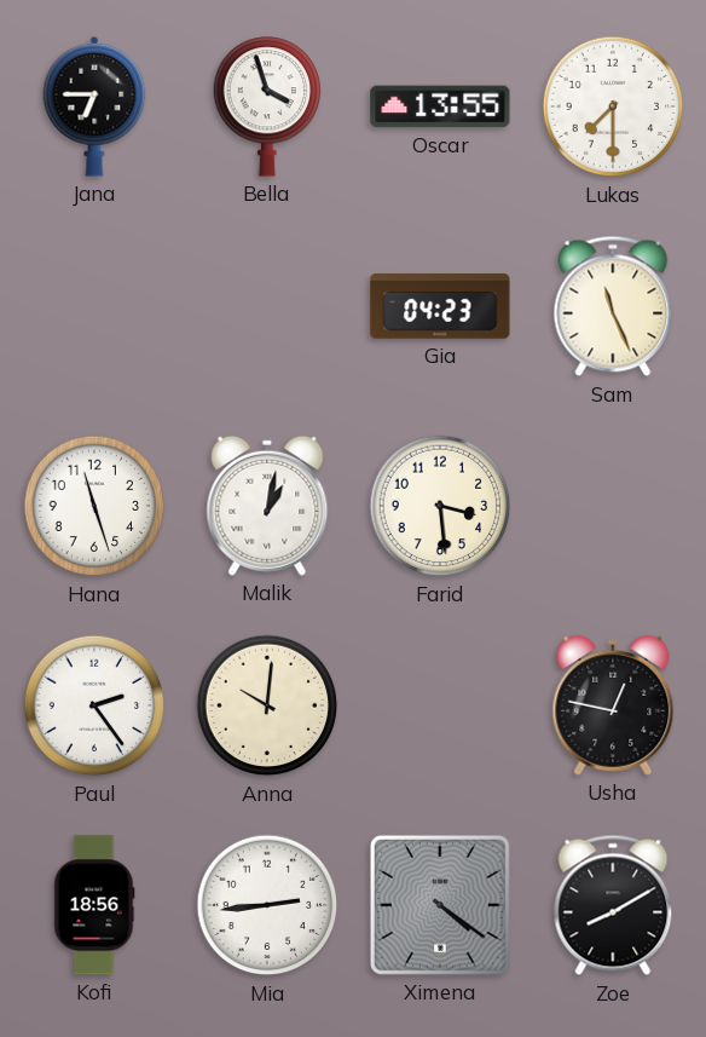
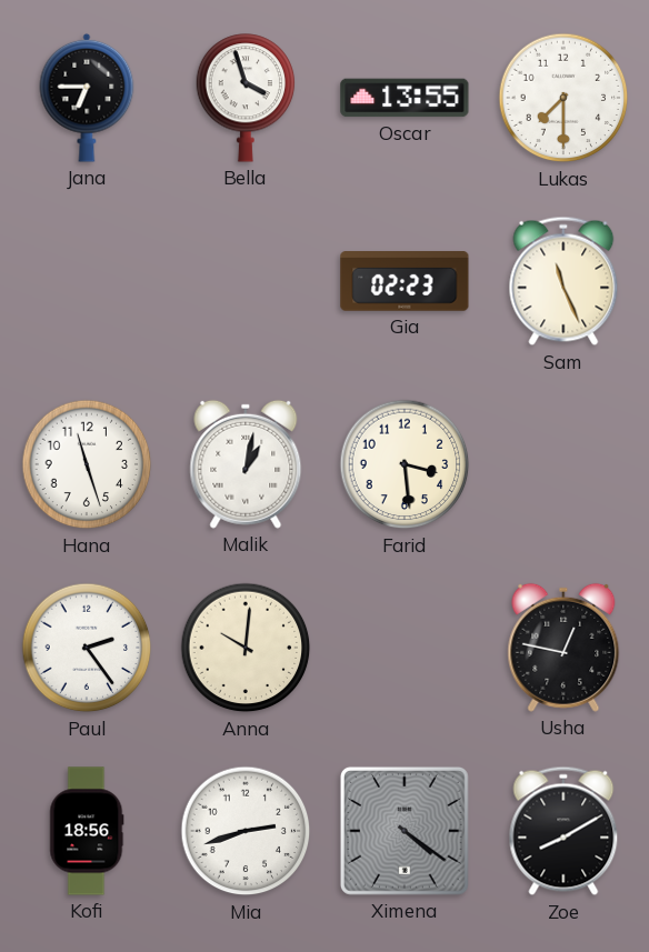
Gia: 04:23 -> 02:23 (405, 281)
Mia: 2:44 -> 2:42 (246, 831)
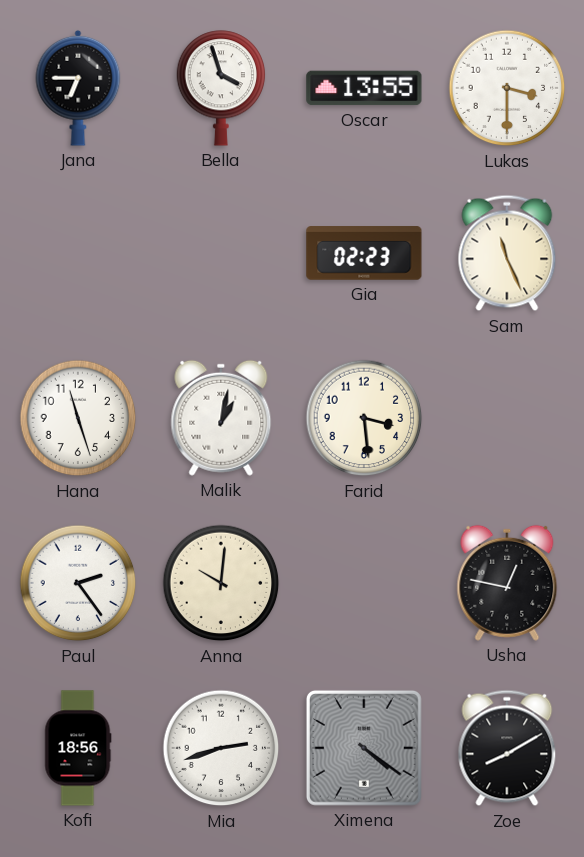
Lukas: 7:30 -> 3:30 (507, 88)
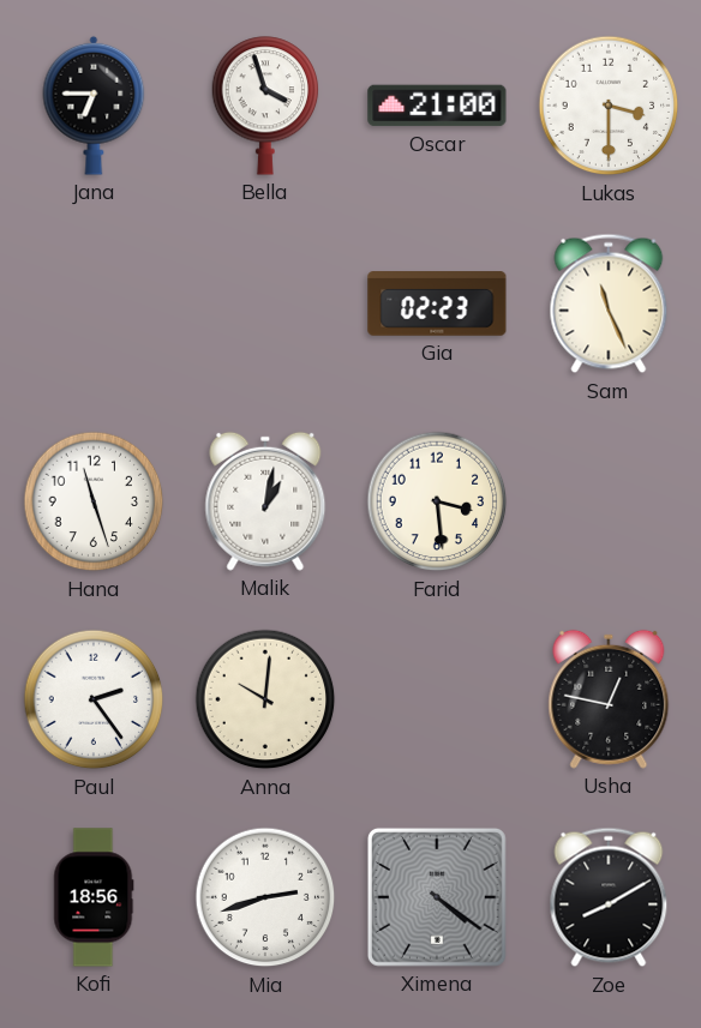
Oscar: 13:55 -> 21:00 (437, 106)
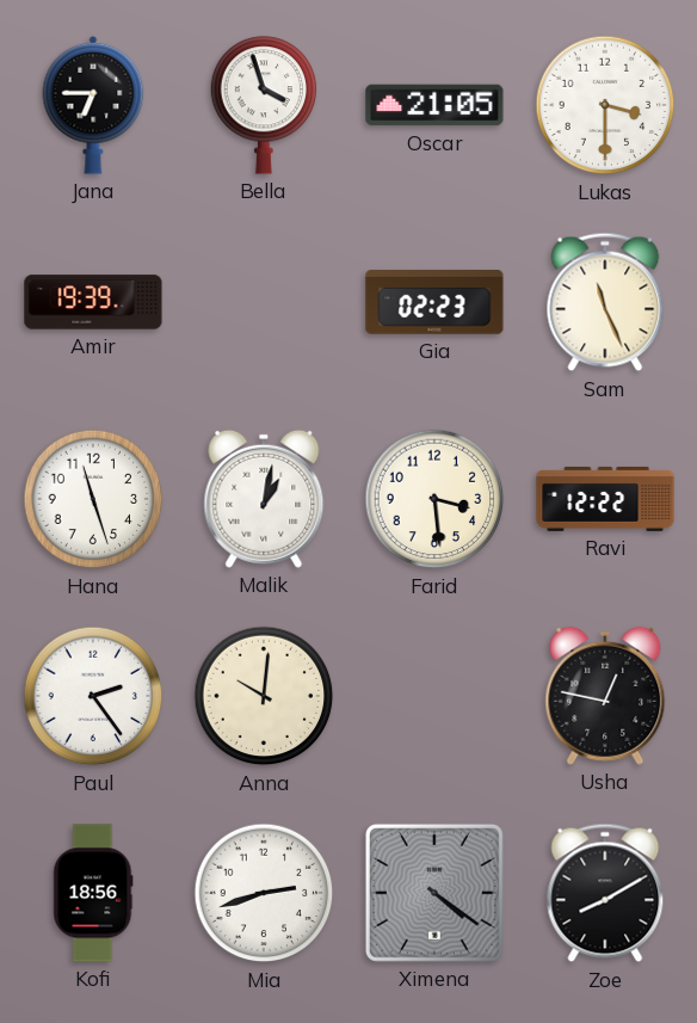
Oscar: 21:00 -> 21:05 (434, 105)
Amir: none -> 19:39 (93, 302)
Ravi: none -> 12:22 (605, 499)
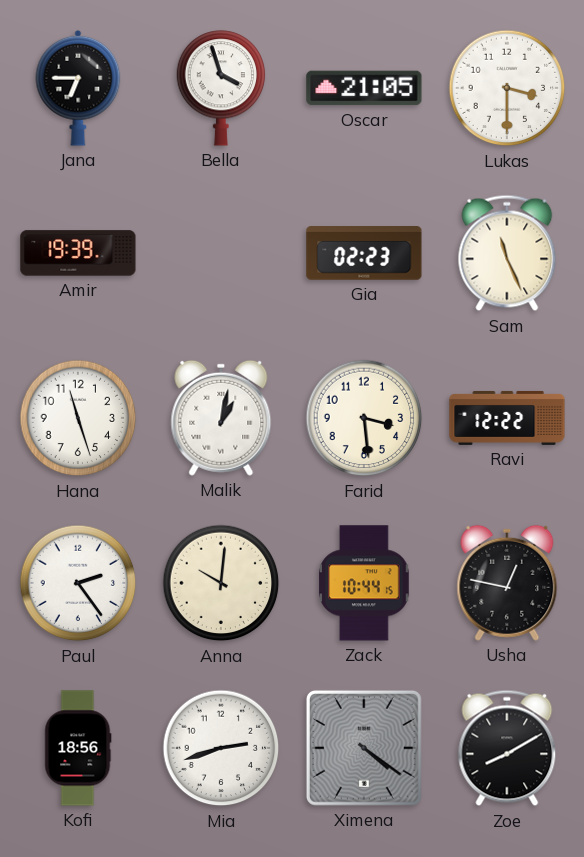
Zack: none -> 10:44 (364, 583)
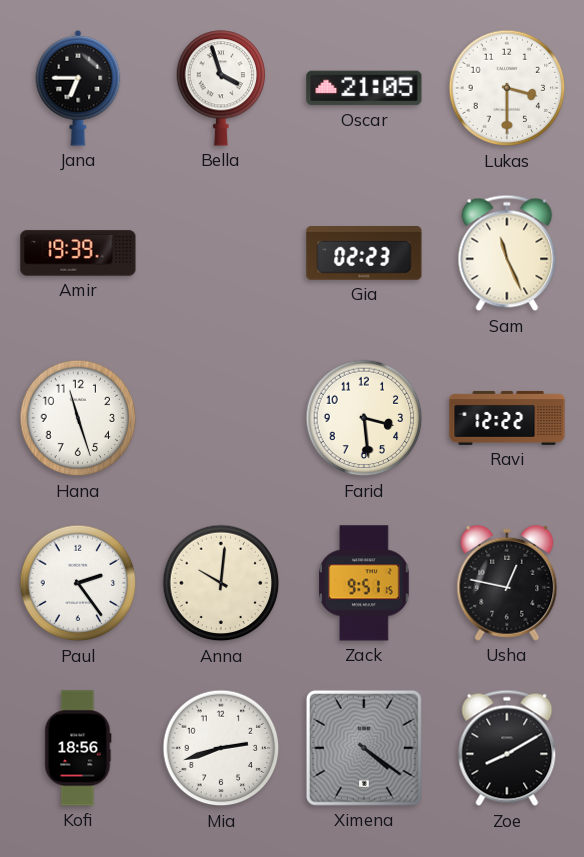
Malik: 1:02 -> none (221, 418)
Zack: 10:44 -> 9:51 (364, 583)
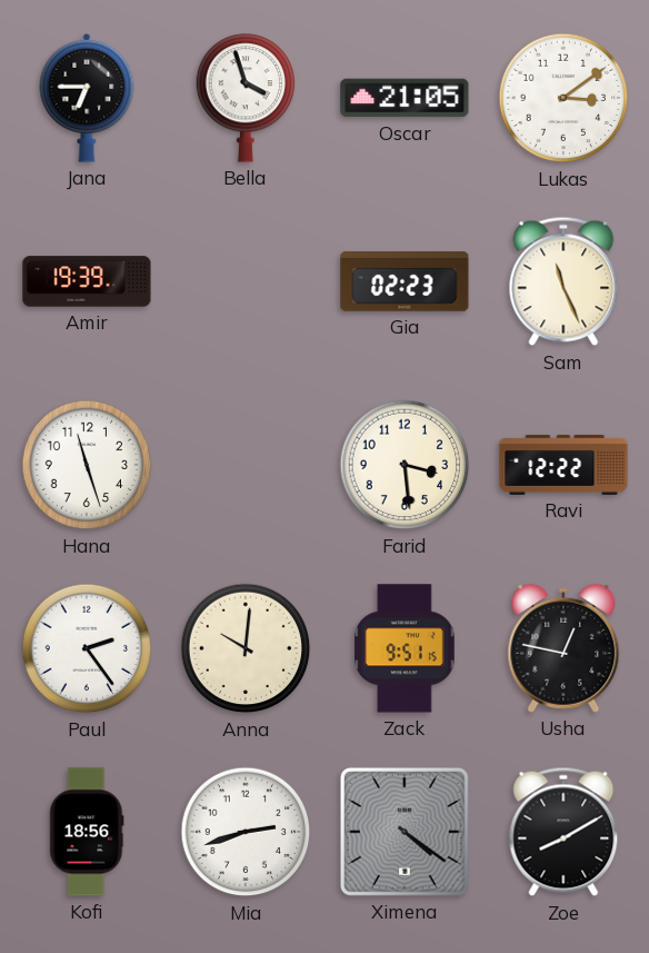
Lukas: 3:30 -> 3:09 (563, 98)
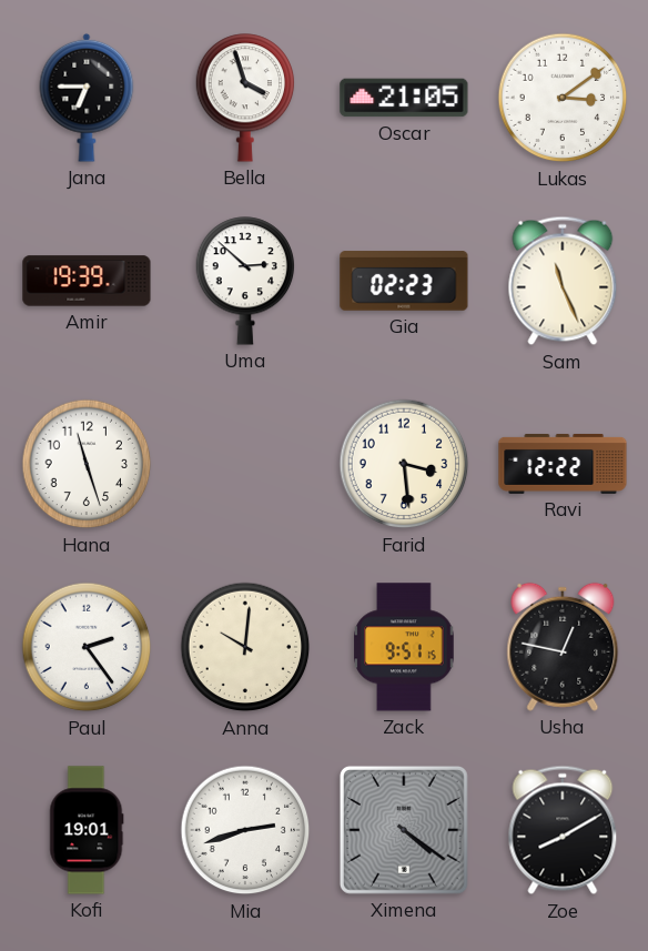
Uma: none -> 2:52 (245, 281)
Kofi: 18:56 -> 19:01 (87, 830)
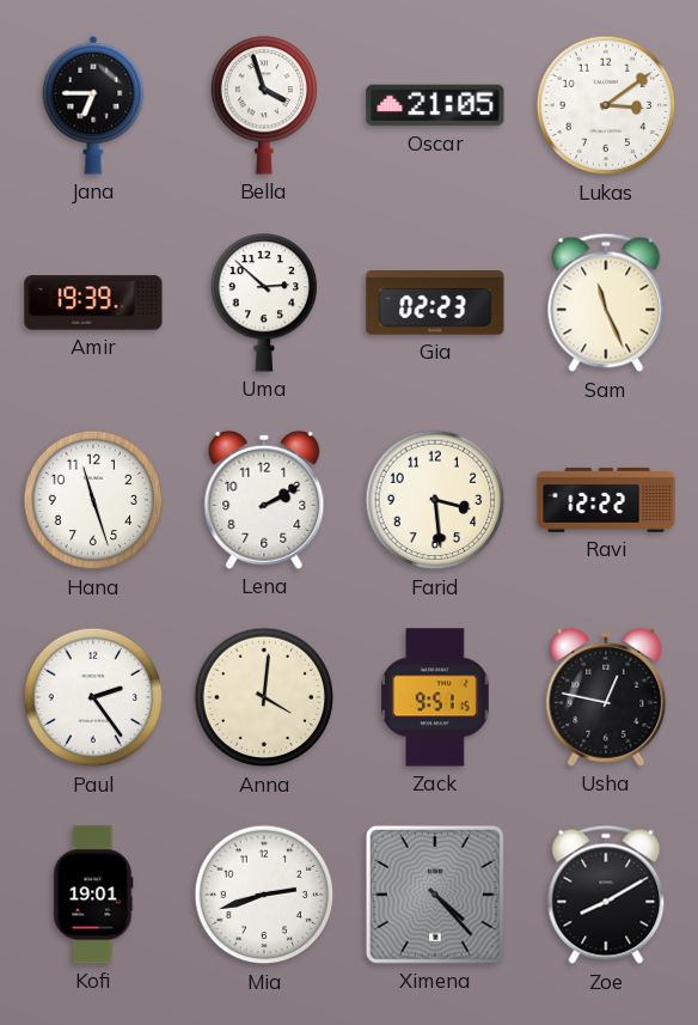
Lena: none -> 2:10 (264, 500)
Anna: 10:01 -> 4:01 (264, 697)
Ximena: 4:21 -> 4:23 (435, 895)
